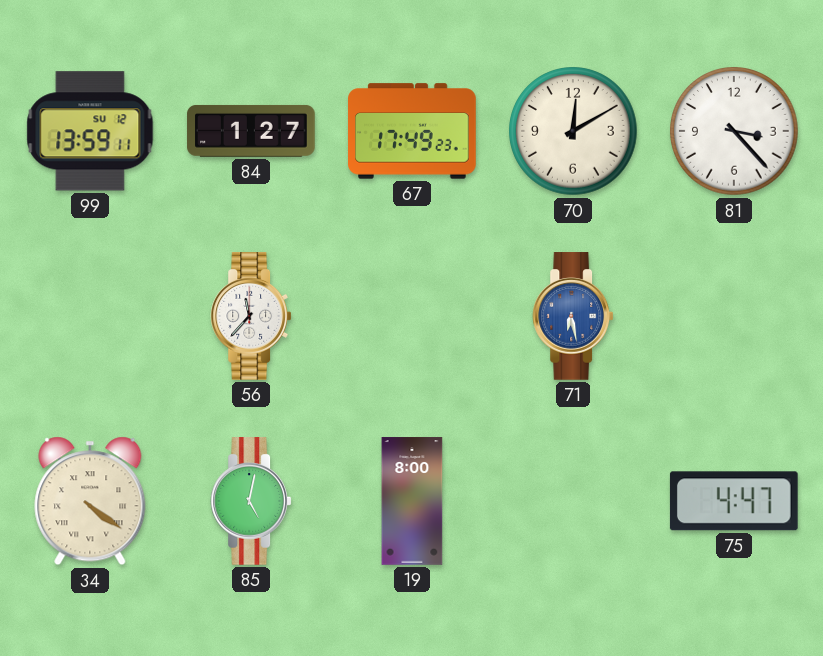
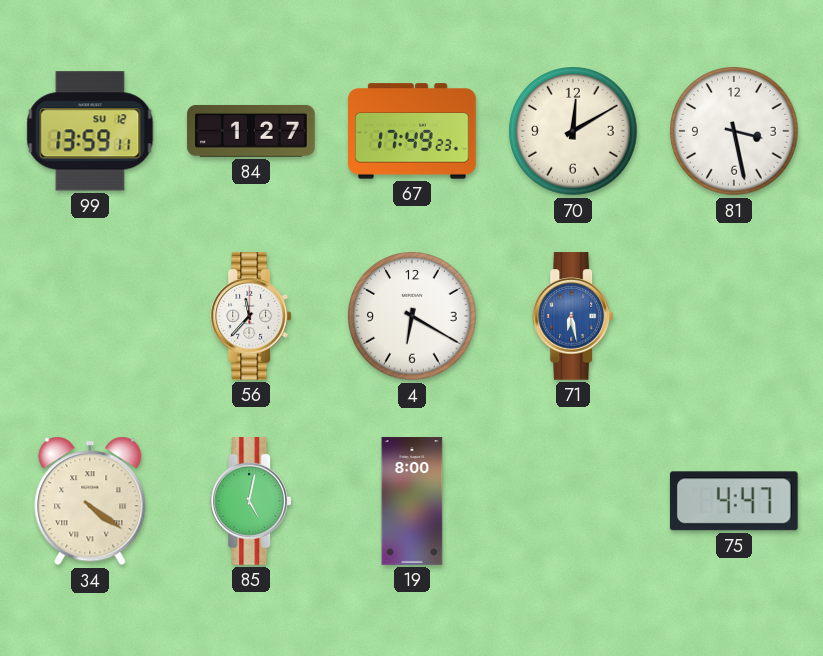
81: 3:23 -> 3:28 (734, 131)
4: none -> 6:20 (412, 316)
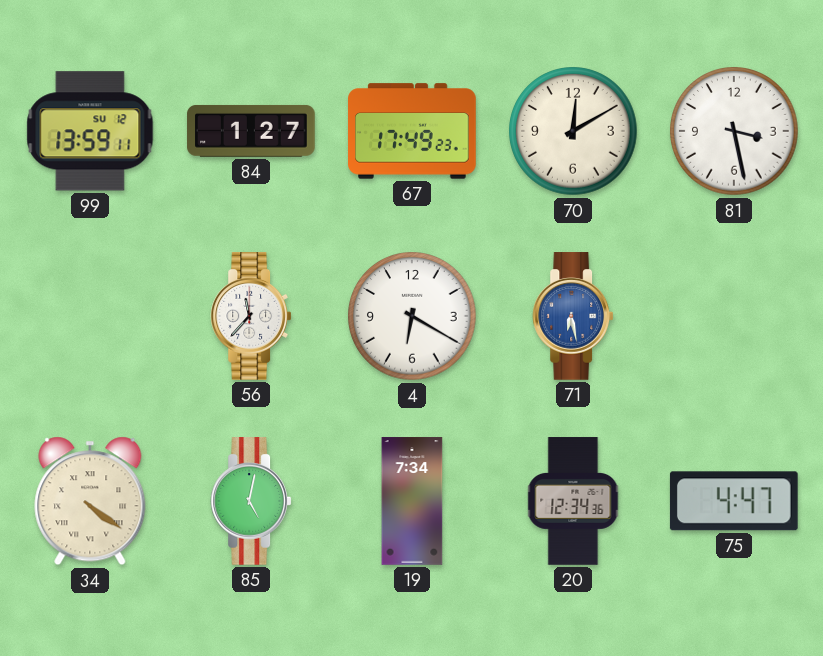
19: 8:00 -> 7:34 (412, 501)
20: none -> 12:34 (573, 501)
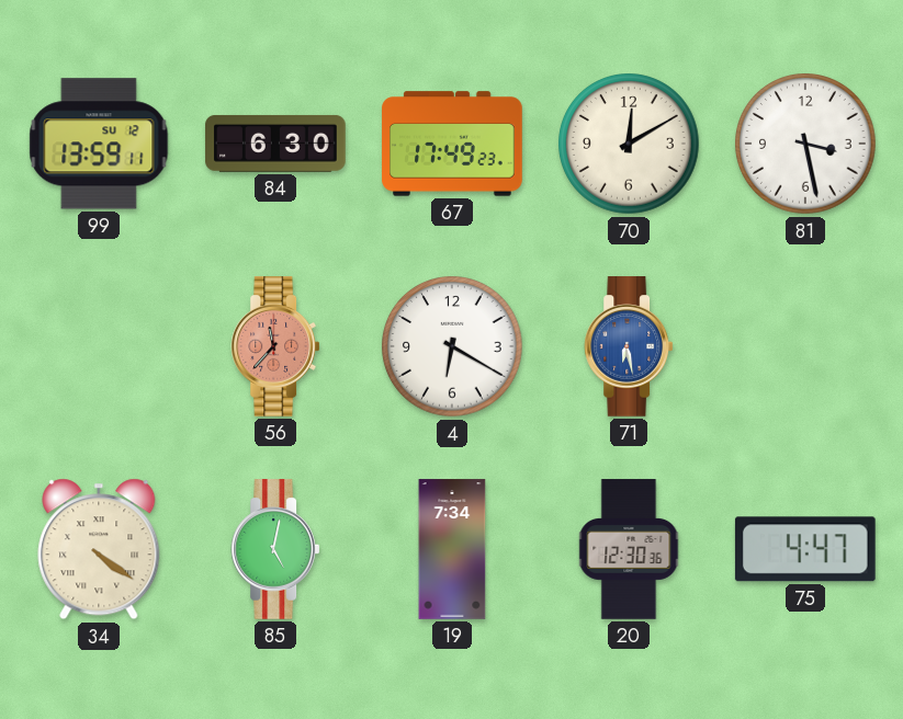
84: 1:27 -> 6:30 (275, 144)
56 dial: white -> salmon (275, 346)
20: 12:34 -> 12:30 (629, 549)
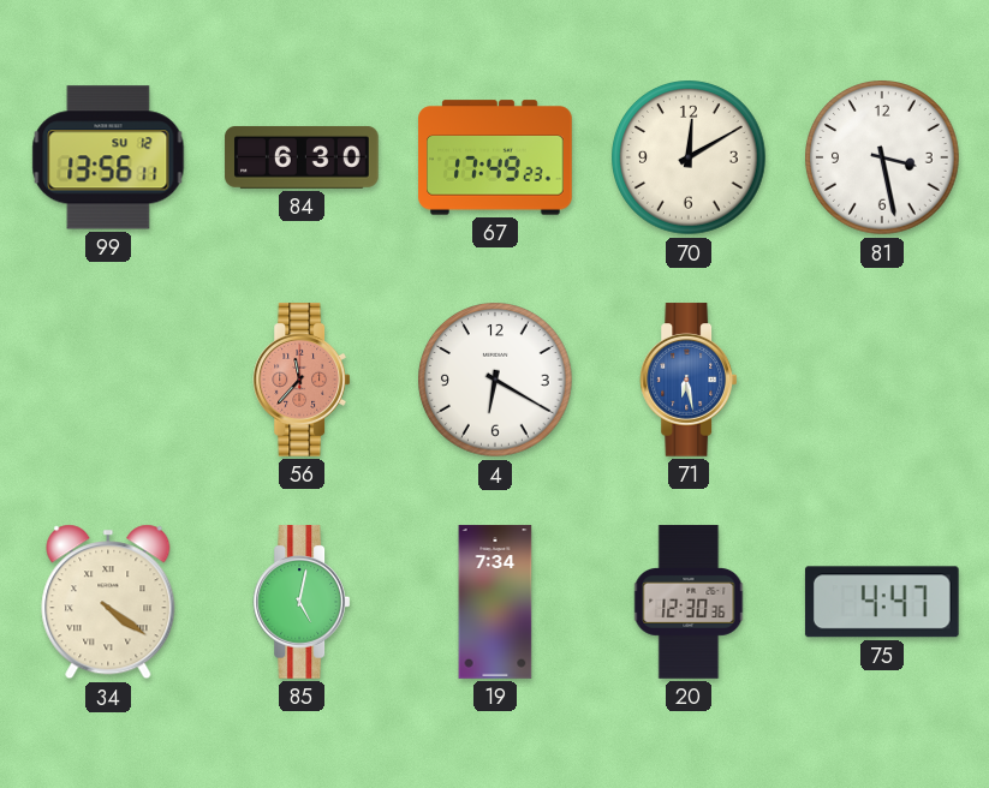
99: 13:59 -> 13:56 (108, 157)
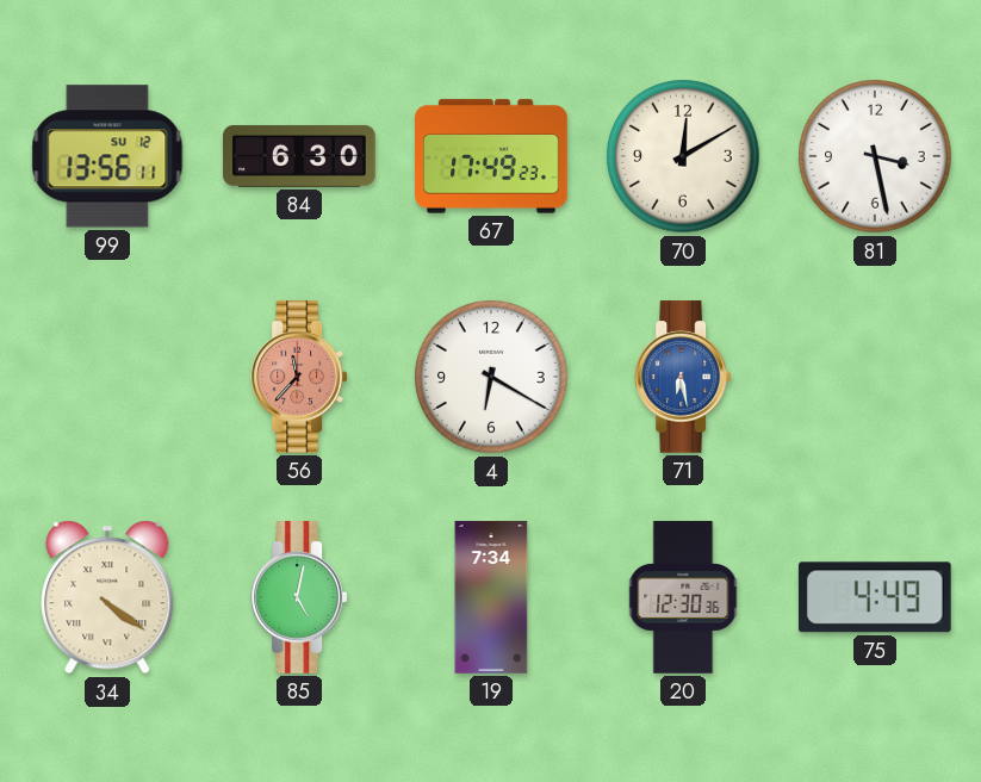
75: 4:47 -> 4:49 (875, 597)
